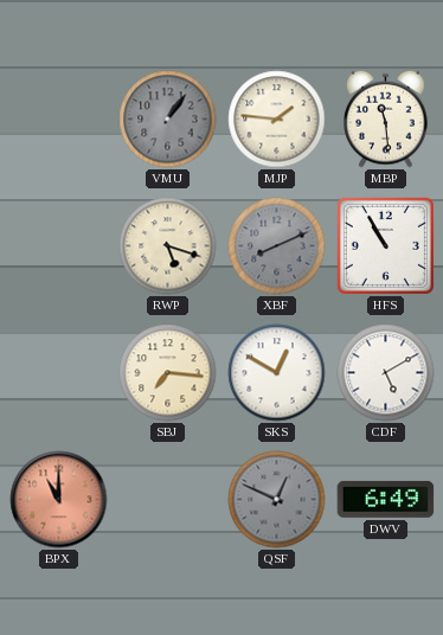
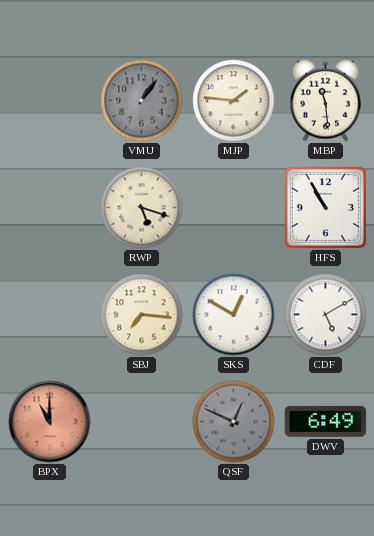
XBF: 8:11 -> none (277, 246)
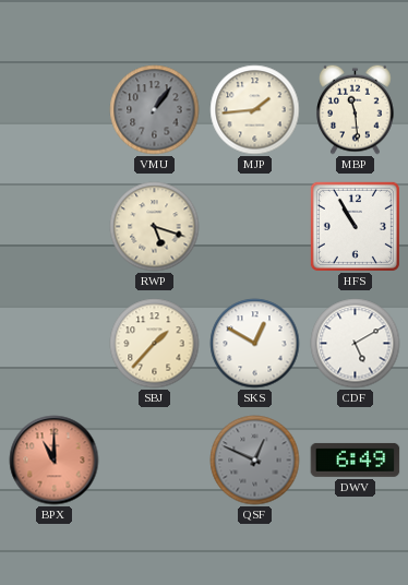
MJP: 1:46 -> 1:44 (255, 110)
SBJ: 7:16 -> 1:37 (155, 344)
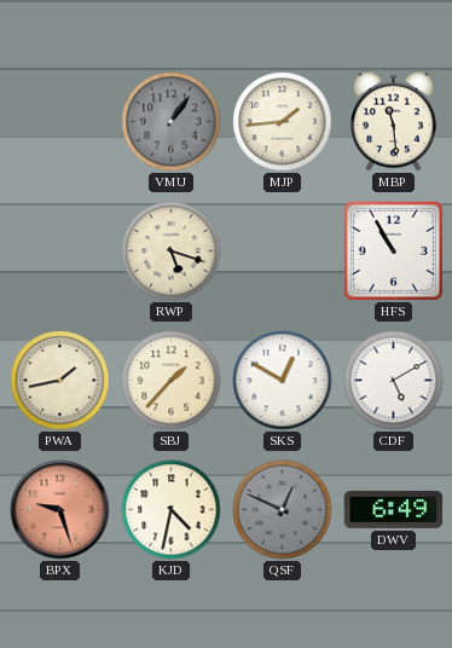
PWA: none -> 1:43 (60, 381)
BPX: 11:00 -> 9:27 (60, 510)
KJD: none -> 4:32 (172, 510)
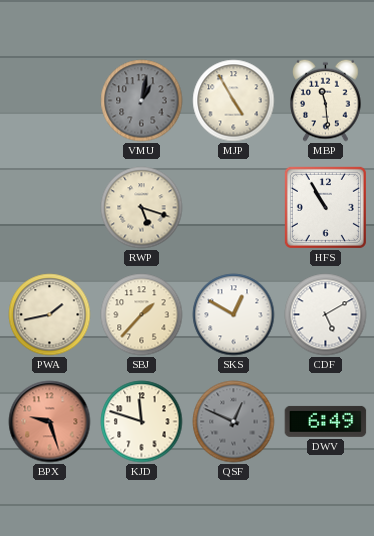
VMU: 1:06 -> 1:02 (142, 101)
MJP: 1:44 -> 4:55 (234, 101)
KJD: 4:32 -> 11:48 (142, 422)
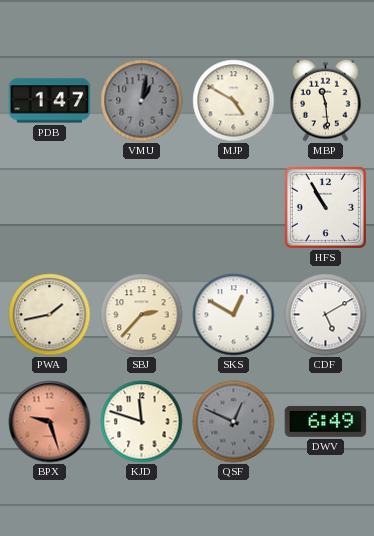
PDB: none -> 1:47 (50, 101)
MJP: 4:55 -> 4:50 (234, 101)
RWP: 5:18 -> none (142, 208)
SBJ: 1:37 -> 2:37 (142, 315)
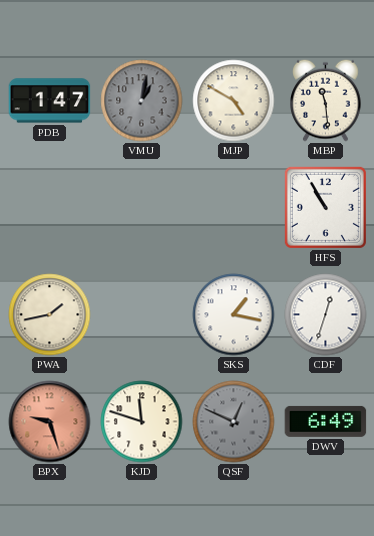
SBJ: 2:37 -> none (142, 315)
SKS: 12:50 -> 1:17 (234, 315)
CDF: 5:10 -> 12:33 (326, 315)
